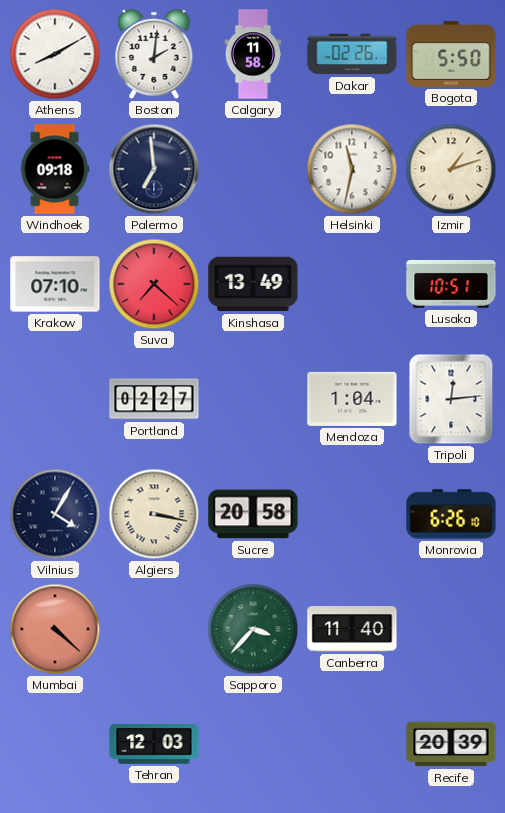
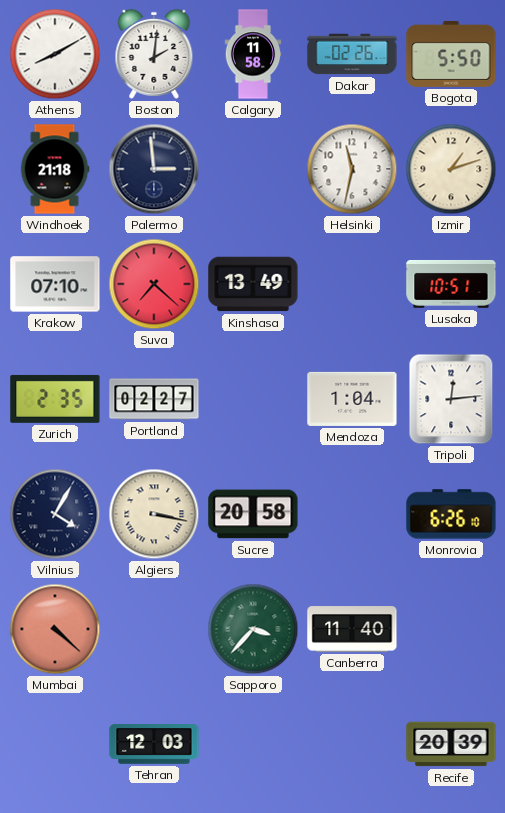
Windhoek: 09:18 -> 21:18 (55, 169)
Palermo: 6:59 -> 2:59 (154, 169)
Zurich: none -> 2:35 (55, 399)
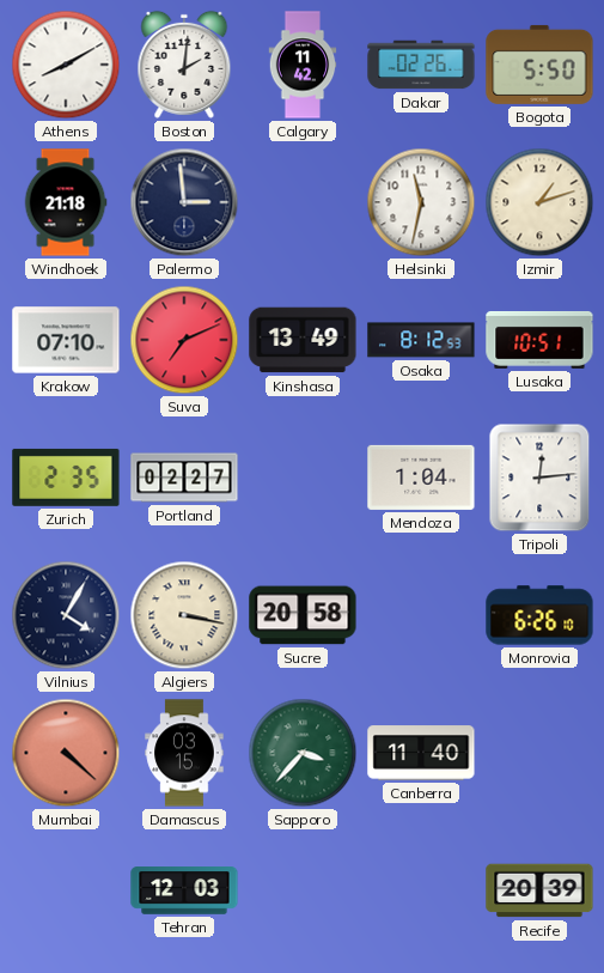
Calgary: 11:58 -> 11:42 (303, 65)
Suva: 7:22 -> 7:11 (184, 340)
Osaka: none -> 8:12 (421, 340)
Damascus: none -> 03:15 (184, 753)
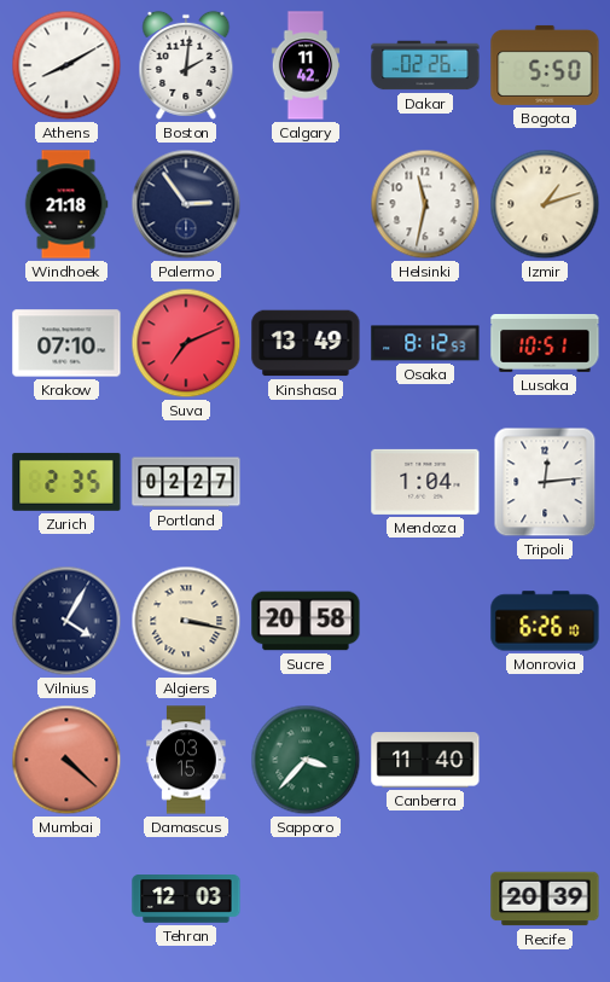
Palermo: 2:59 -> 2:54 (186, 204)
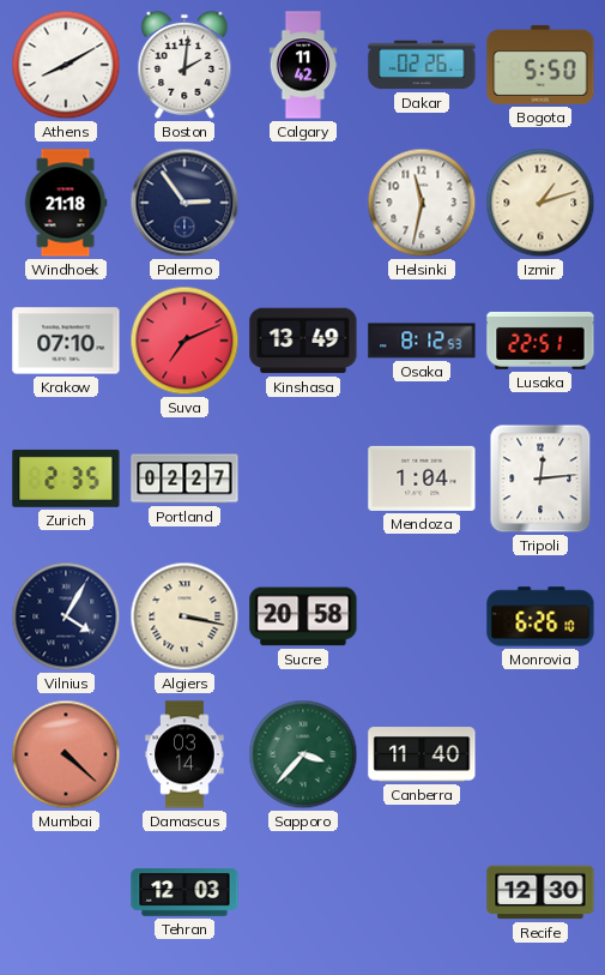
Lusaka: 10:51 -> 22:51 (540, 341)
Damascus: 03:15 -> 03:14 (184, 754)
Recife: 20:39 -> 12:30 (540, 892)
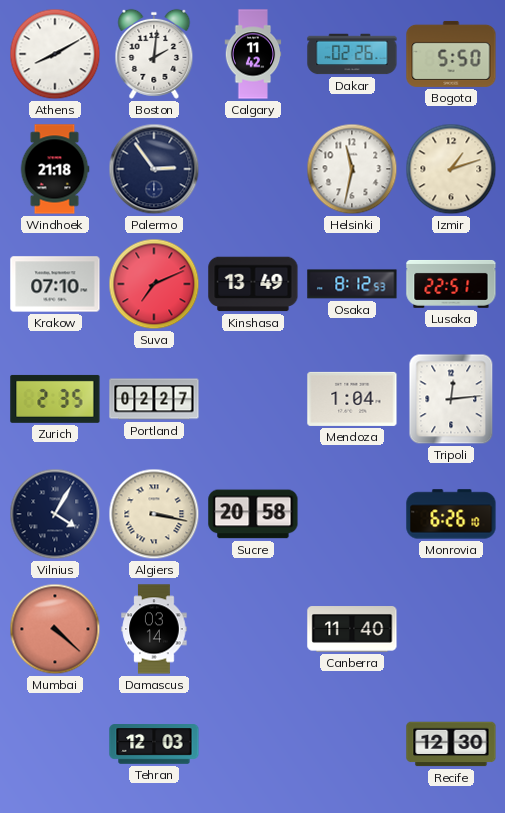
Sapporo: 3:37 -> none (303, 754)
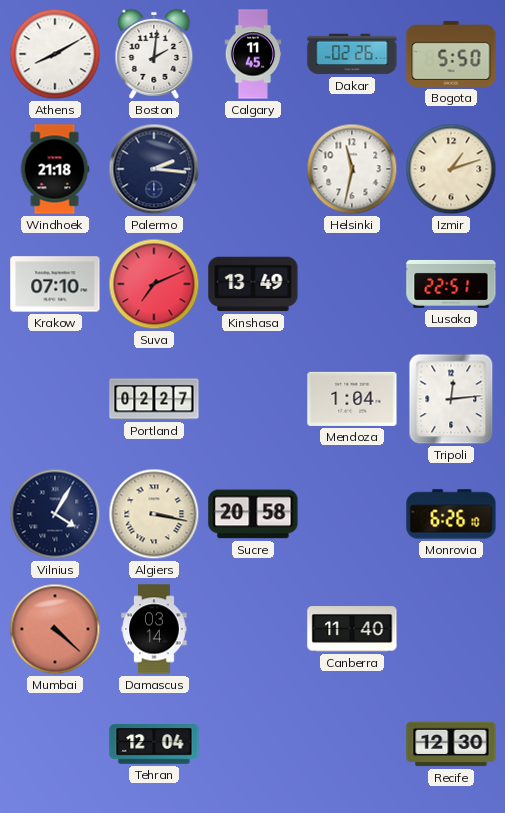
Calgary: 11:42 -> 11:45 (253, 54)
Palermo: 2:54 -> 2:16 (154, 169)
Osaka: 8:12 -> none (352, 284)
Zurich: 2:35 -> none (55, 399)
Tehran: 12:03 -> 12:04 (154, 744)
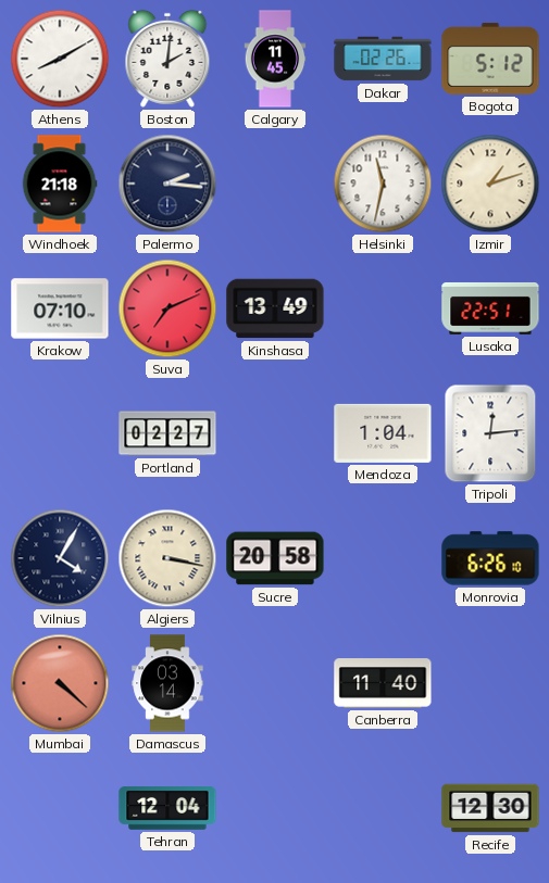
Bogota: 5:50 -> 5:12 (490, 59)
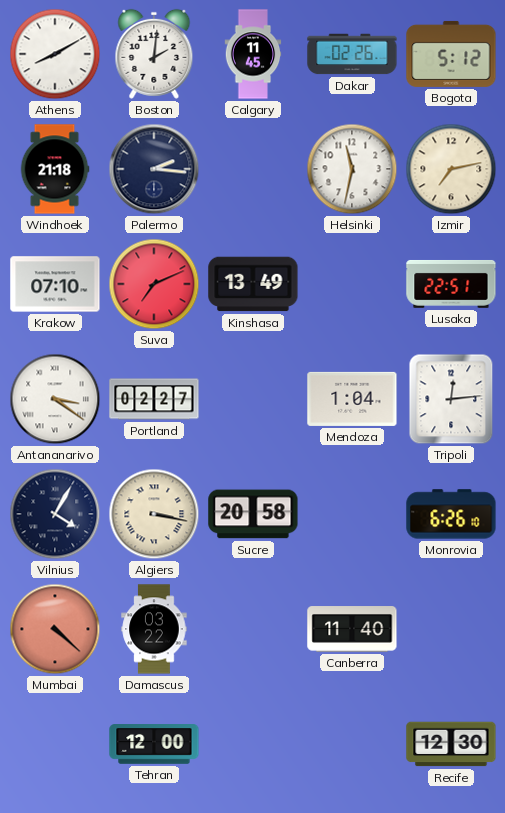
Izmir: 1:12 -> 7:13 (451, 169)
Antananarivo: none -> 3:21 (55, 399)
Damascus: 03:14 -> 03:22 (154, 629)
Tehran: 12:04 -> 12:00 (154, 744)
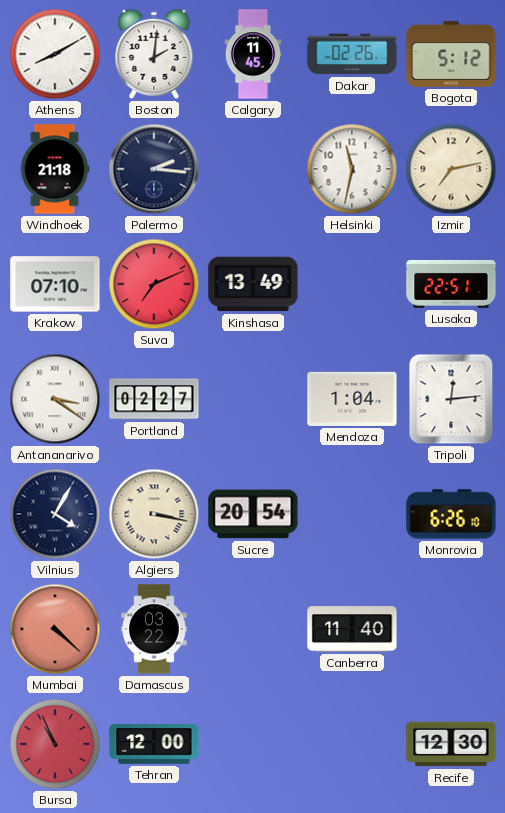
Sucre: 20:58 -> 20:54 (253, 514)
Bursa: none -> 10:56 (55, 744)
